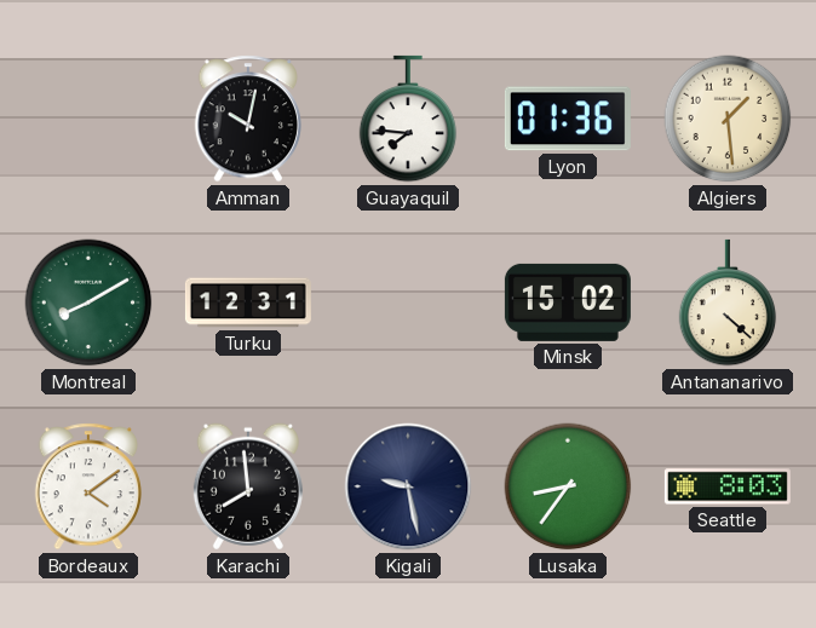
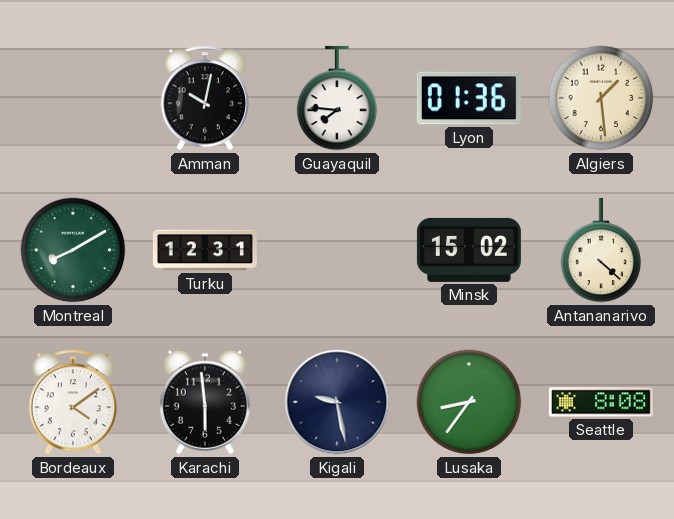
Karachi: 7:59 -> 5:59 (205, 402)
Seattle: 8:03 -> 8:08 (601, 402)
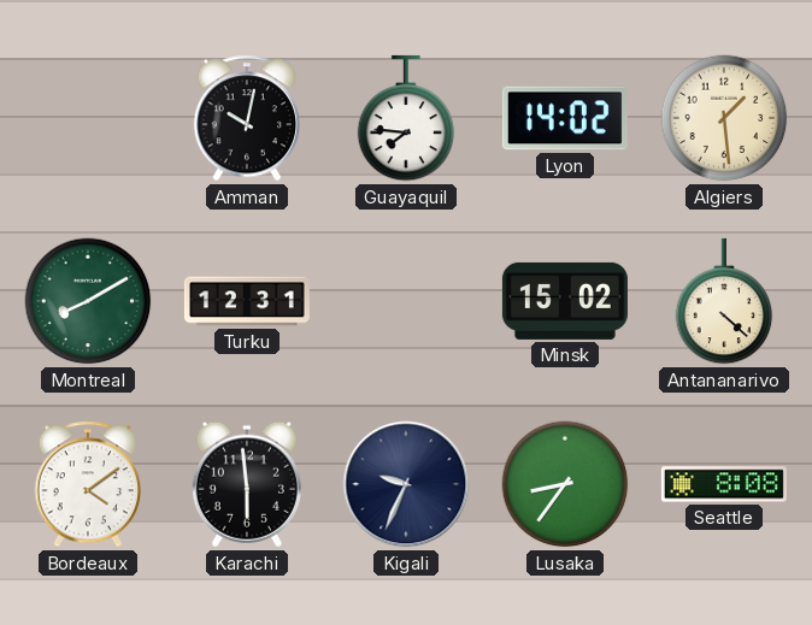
Lyon: 01:36 -> 14:02 (565, 118)
Kigali: 9:28 -> 9:34 (406, 484)
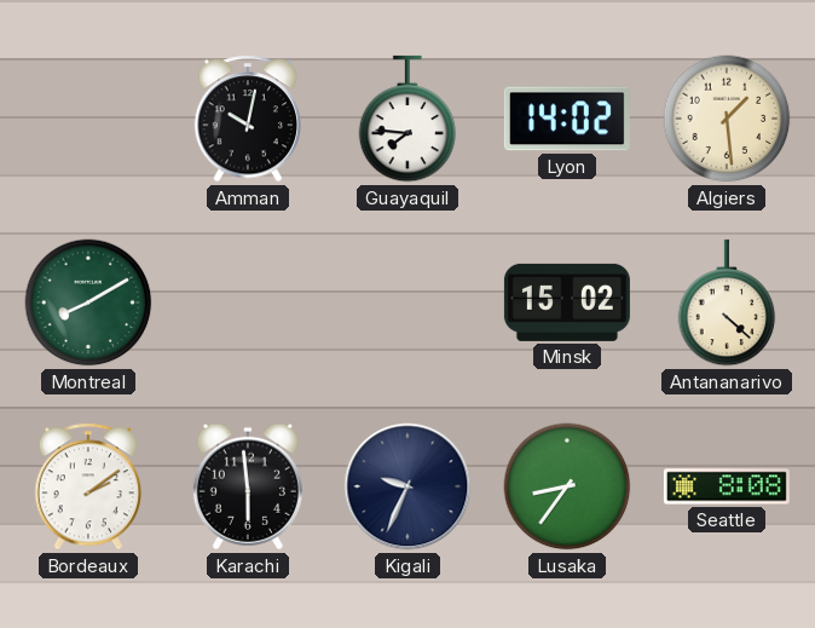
Turku: 12:31 -> none (247, 301)
Bordeaux: 4:09 -> 2:09 (87, 486)
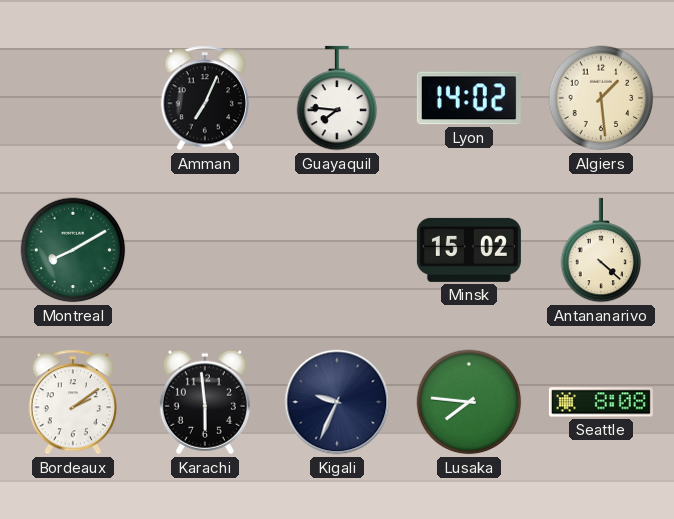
Amman: 10:02 -> 7:04 (204, 98)
Lusaka: 8:36 -> 7:46 (469, 402)
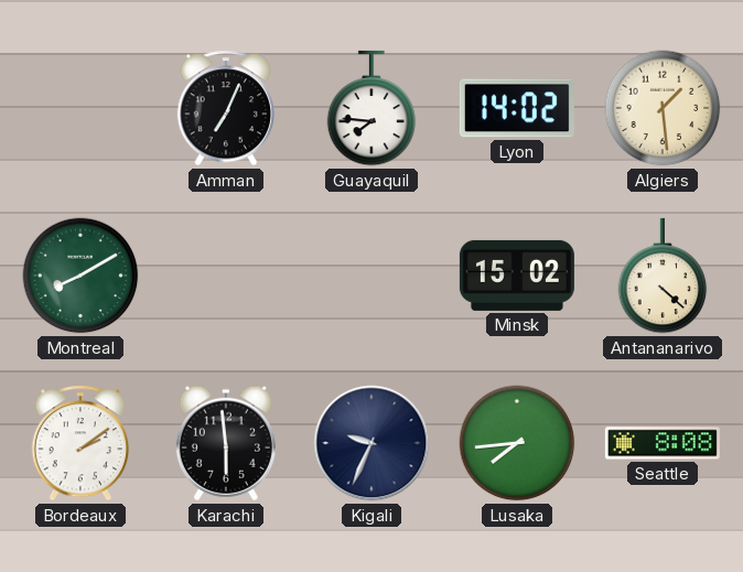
Lusaka: 7:46 -> 7:44 (517, 443)
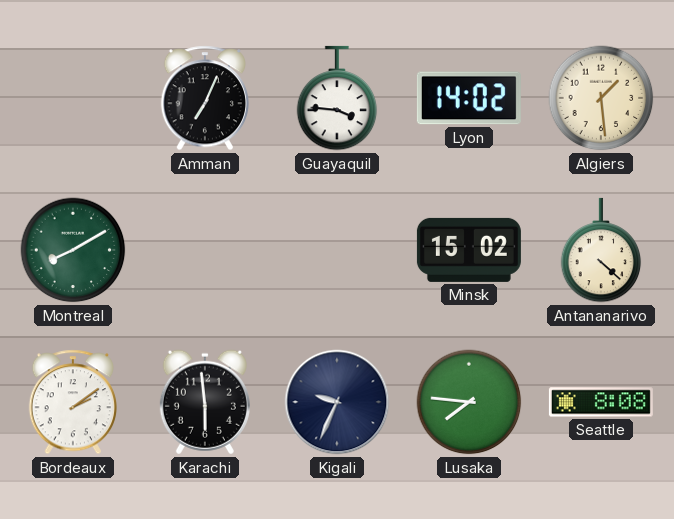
Guayaquil: 7:46 -> 3:46 (337, 98)
Lusaka: 7:44 -> 7:46 (469, 402)
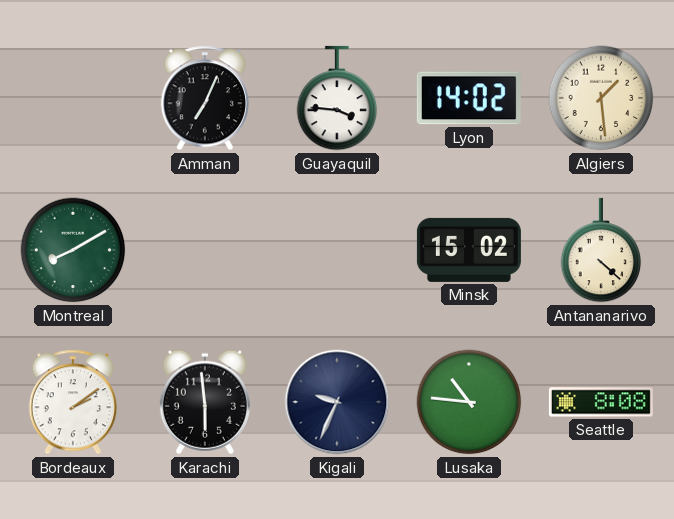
Lusaka: 7:46 -> 10:46 (469, 402)
